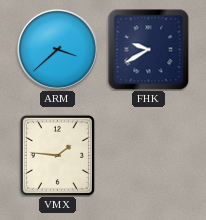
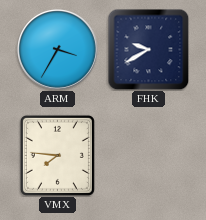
ARM: 3:38 -> 3:35 (58, 50)
VMX: 1:46 -> 7:46 (57, 155)
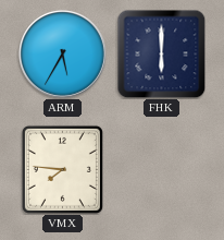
ARM: 3:35 -> 5:35 (63, 55)
FHK: 9:40 -> 6:00 (161, 53)
